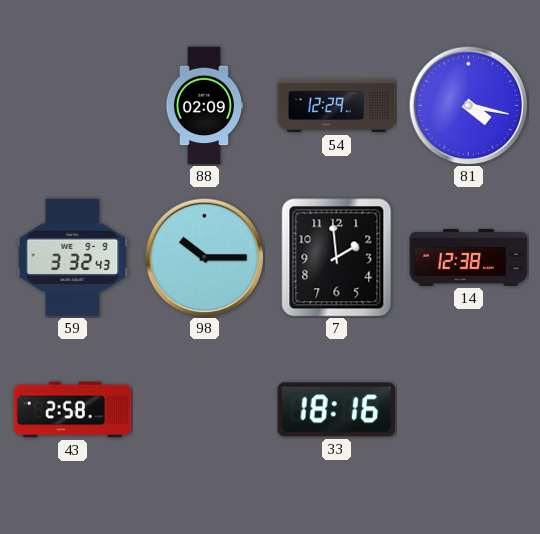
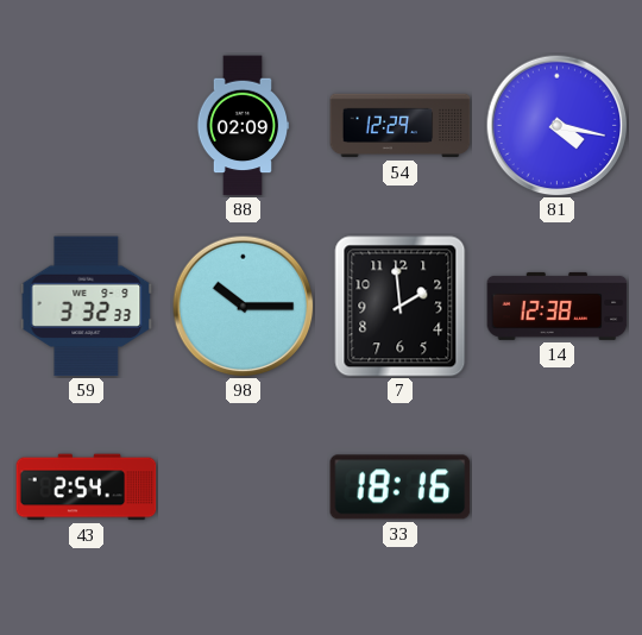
59: 3:32:43 -> 3:32:33 (87, 307)
43: 2:58 -> 2:54 (87, 488)
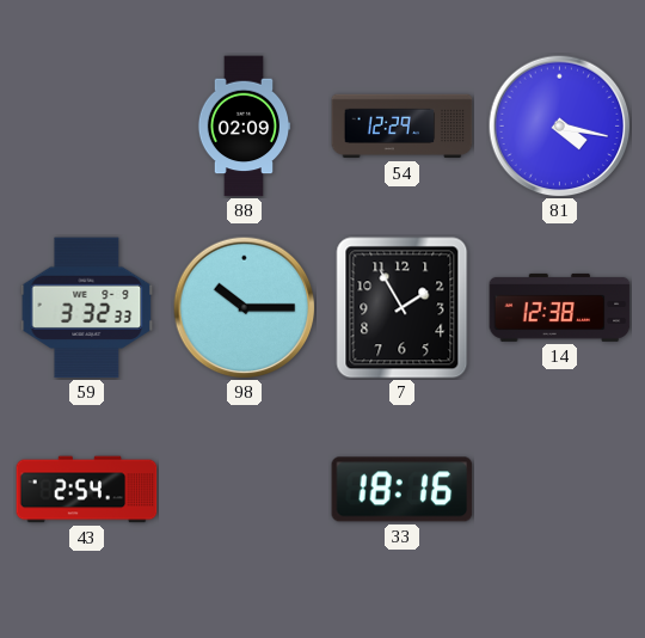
7: 1:59 -> 1:55 (403, 308)
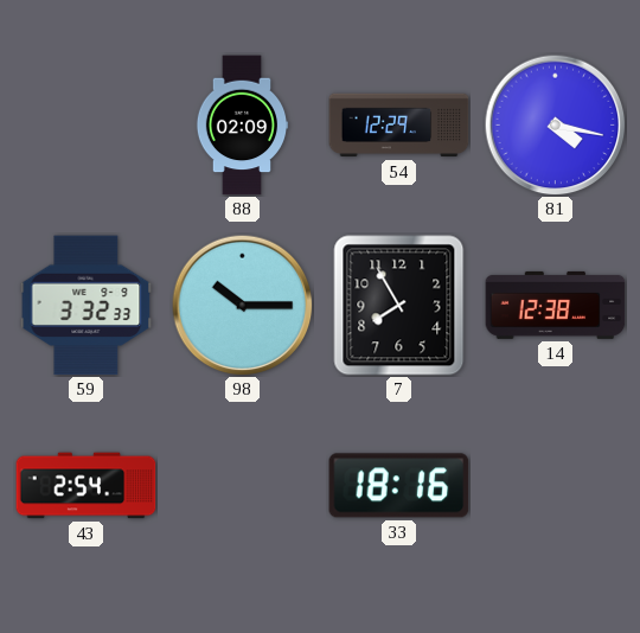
7: 1:55 -> 7:55 (399, 306)
